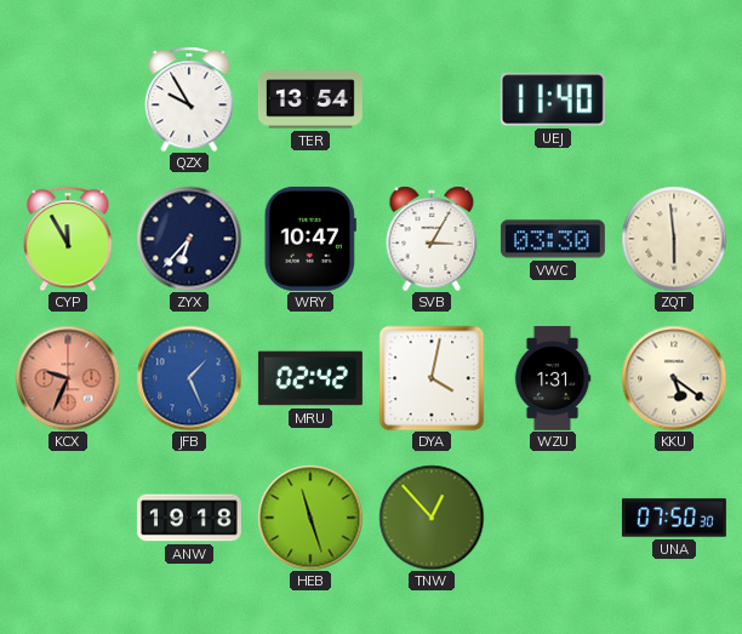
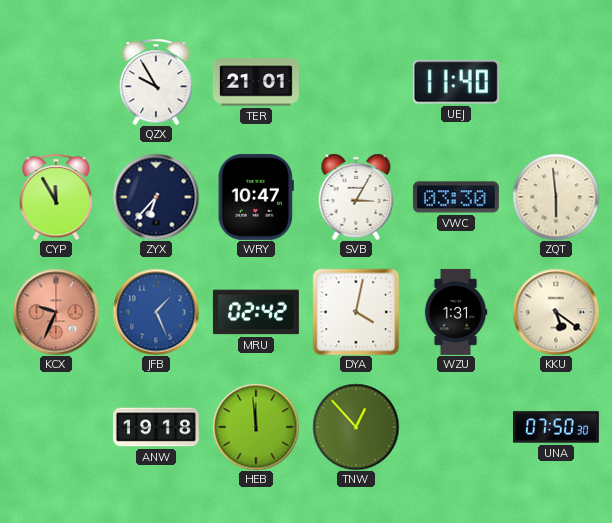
TER: 13:54 -> 21:01 (256, 82)
HEB: 11:27 -> 11:59 (256, 427)
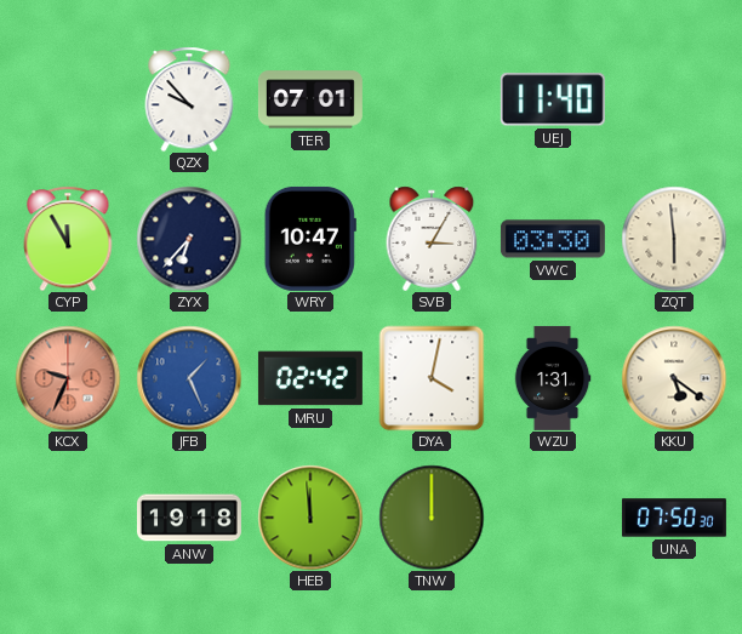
QZX: 9:55 -> 9:53 (189, 99)
TER: 21:01 -> 07:01 (310, 99)
TNW: 12:53 -> 12:00 (432, 518)
